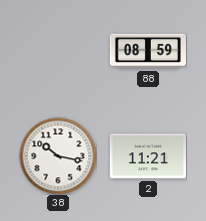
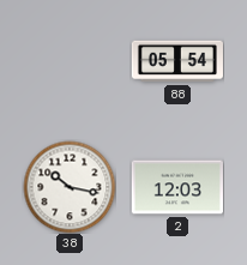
88: 08:59 -> 05:54 (177, 61)
2: 11:21 -> 12:03 (177, 187)
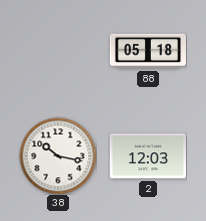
88: 05:54 -> 05:18 (148, 51)
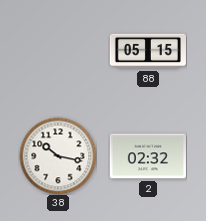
88: 05:18 -> 05:15 (148, 51)
2: 12:03 -> 02:32 (148, 156)
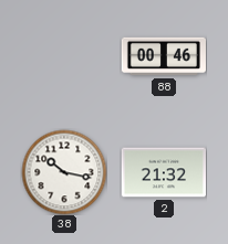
88: 05:15 -> 00:46 (164, 56)
2: 02:32 -> 21:32 (164, 172)
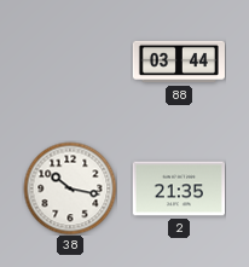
88: 00:46 -> 03:44 (179, 62)
2: 21:32 -> 21:35 (179, 188)
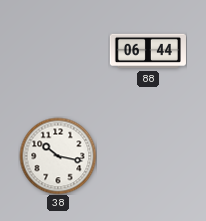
88: 03:44 -> 06:44 (148, 51)
2: 21:35 -> none (179, 188)
